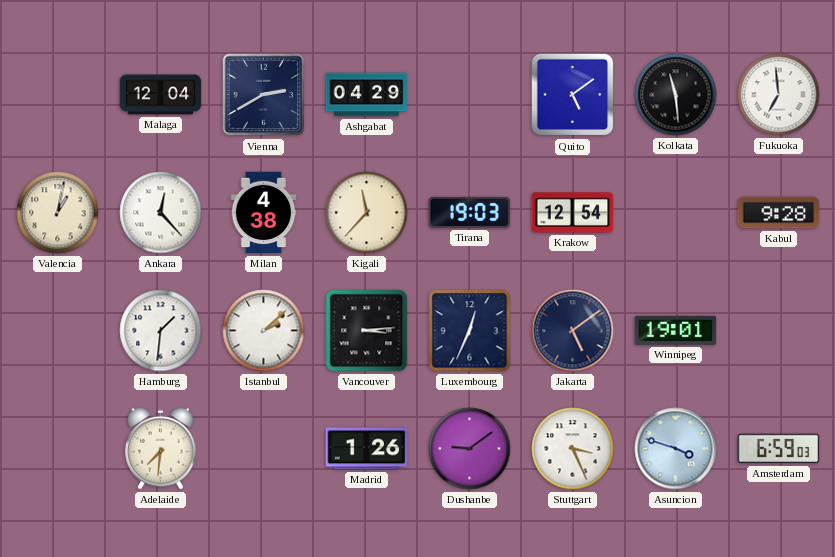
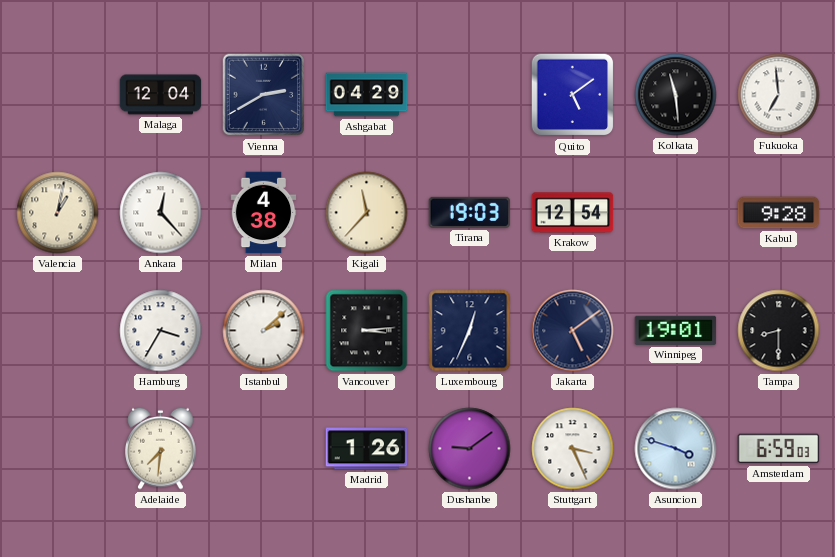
Hamburg: 1:31 -> 3:35 (161, 331)
Tampa: none -> 8:30 (779, 331)
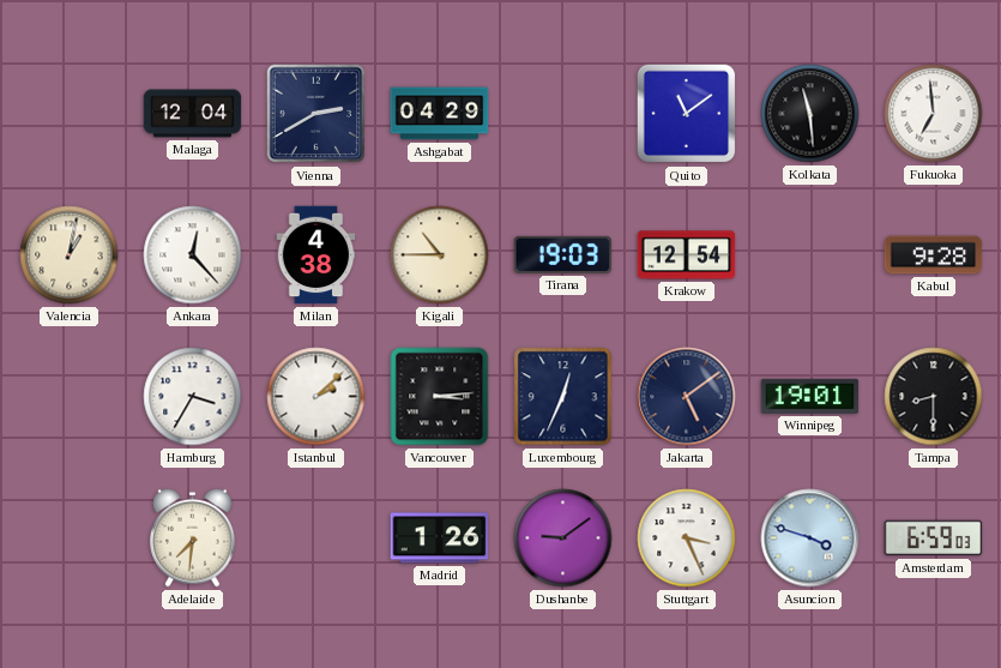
Quito: 5:09 -> 11:09 (687, 114)
Kigali: 11:37 -> 10:45 (440, 255)
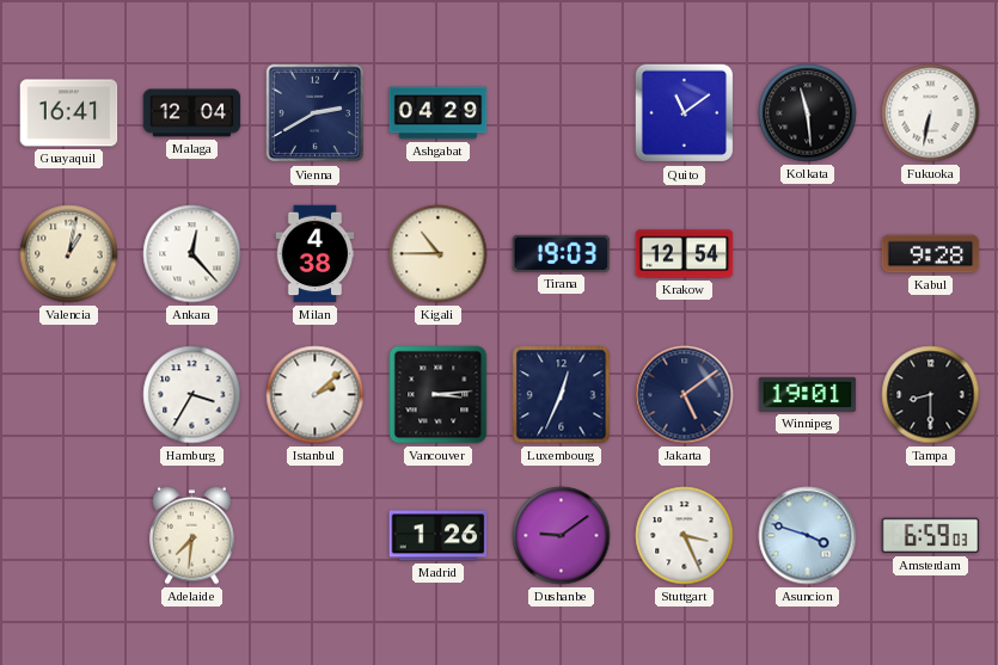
Guayaquil: none -> 16:41 (69, 113)
Fukuoka: 6:59 -> 6:32 (931, 113)
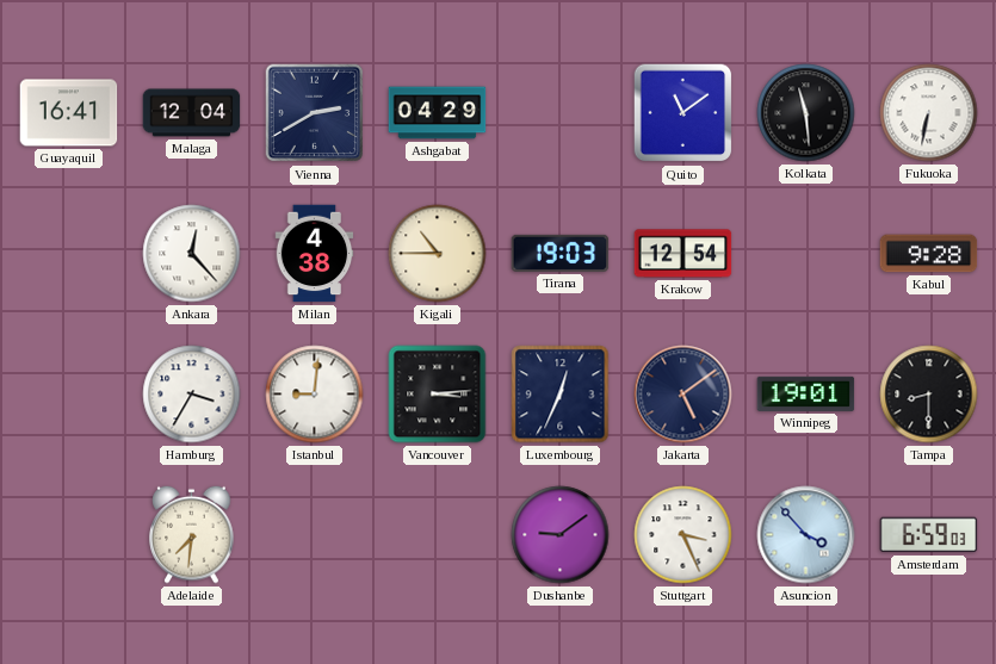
Valencia: 1:02 -> none (69, 254)
Istanbul: 2:08 -> 9:01 (315, 395)
Madrid: 1:26 -> none (439, 536)
Asuncion: 3:48 -> 3:53 (806, 535)
